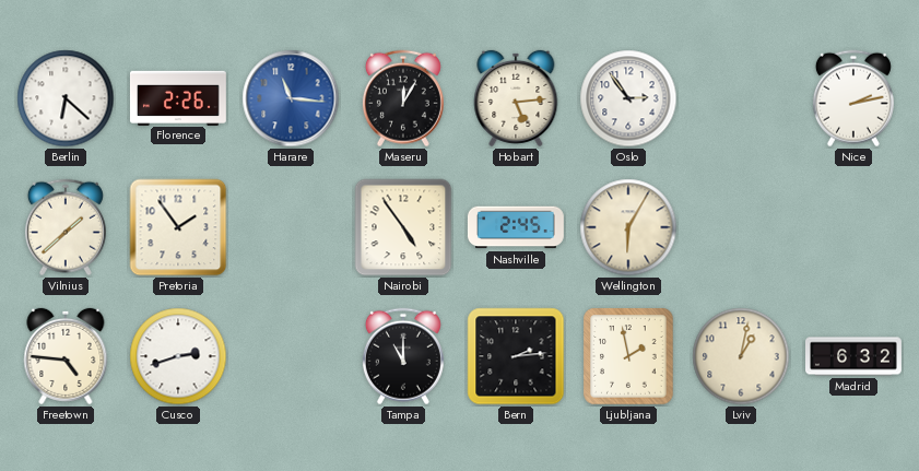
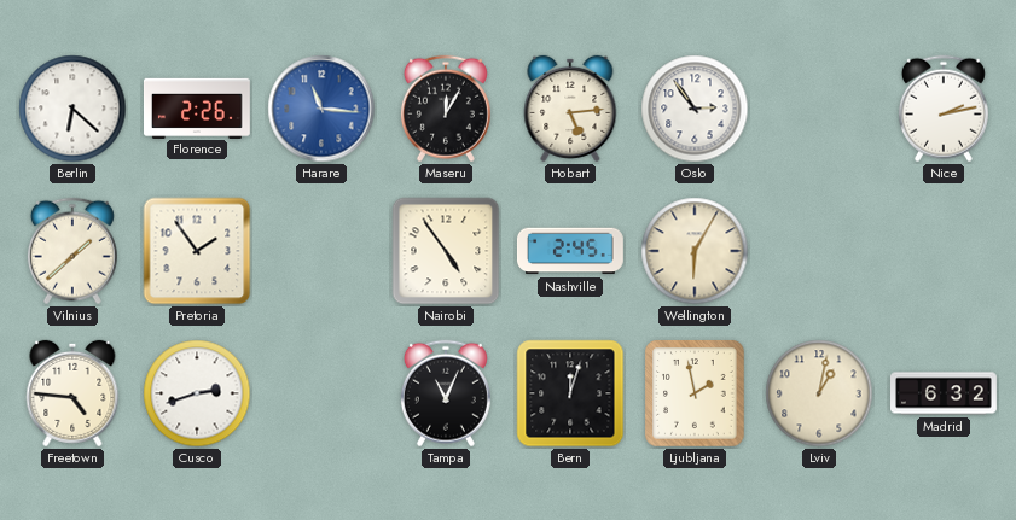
Tampa: 11:00 -> 11:04 (446, 393)
Bern: 2:14 -> 12:03 (570, 393)
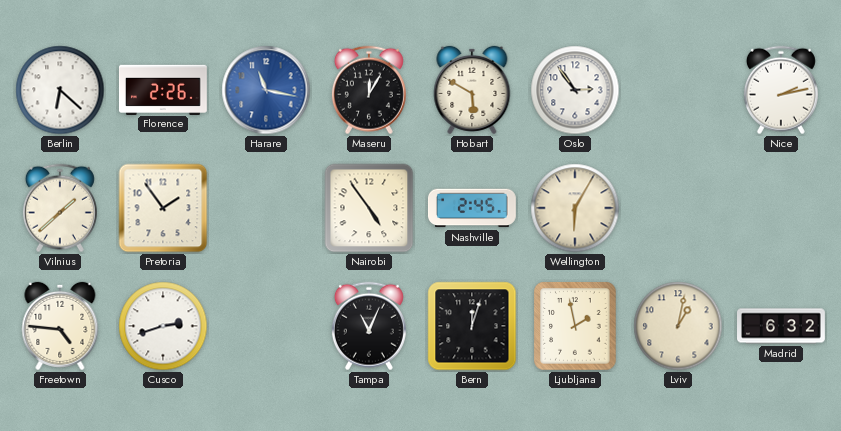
Harare: 11:16 -> 11:17 (266, 90)
Hobart: 5:14 -> 5:50 (472, 90)
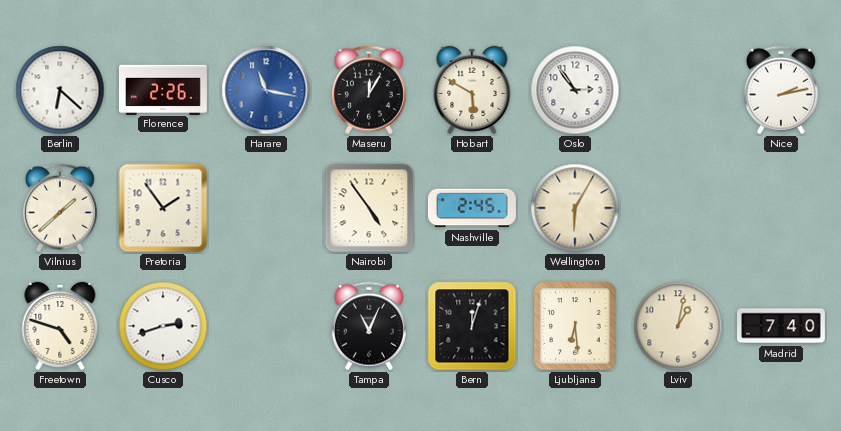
Freetown: 4:46 -> 4:48 (60, 326)
Ljubljana: 1:58 -> 6:29 (575, 326)
Madrid: 6:32 -> 7:40 (782, 326)
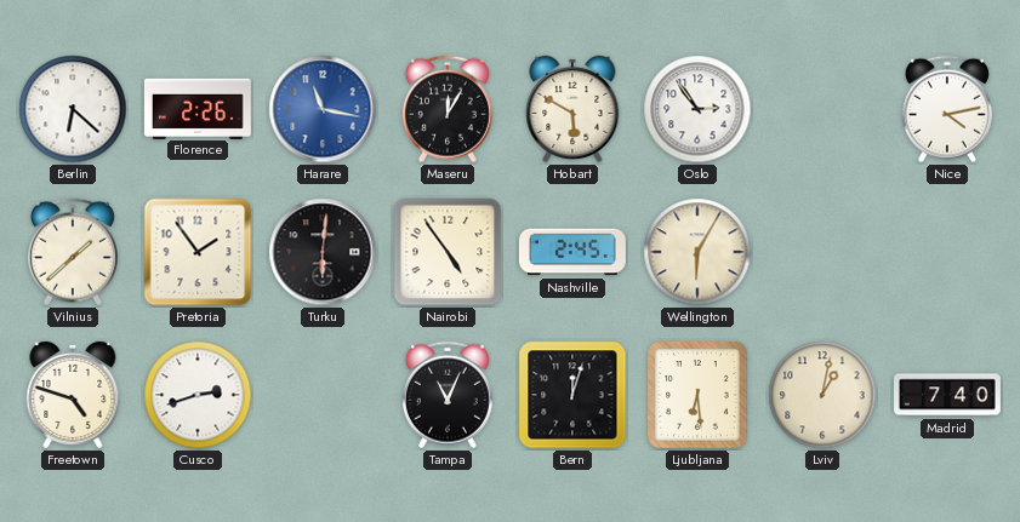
Nice: 2:13 -> 4:13 (947, 109)
Turku: none -> 6:01 (323, 252)
